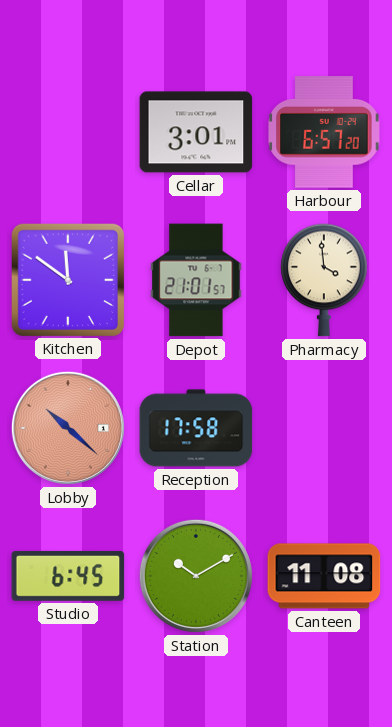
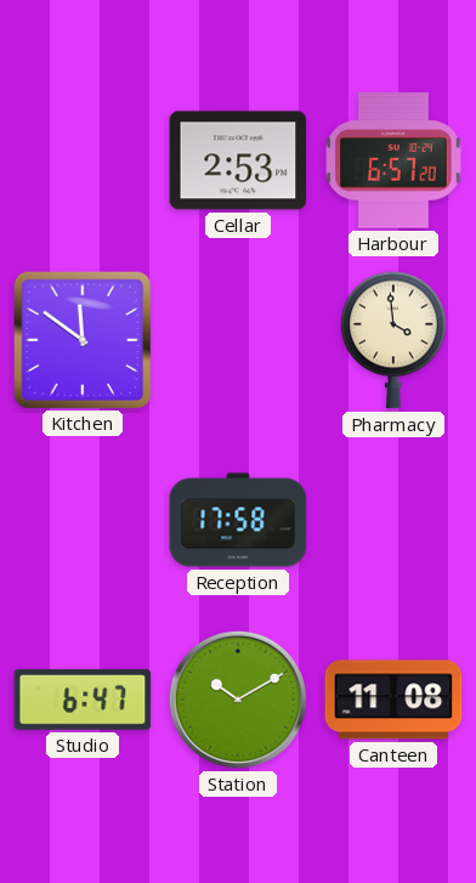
Cellar: 3:01 -> 2:53 (238, 160)
Depot: 21:01 -> none (196, 280)
Lobby: 10:22 -> none (68, 428)
Studio: 6:45 -> 6:47 (83, 700)
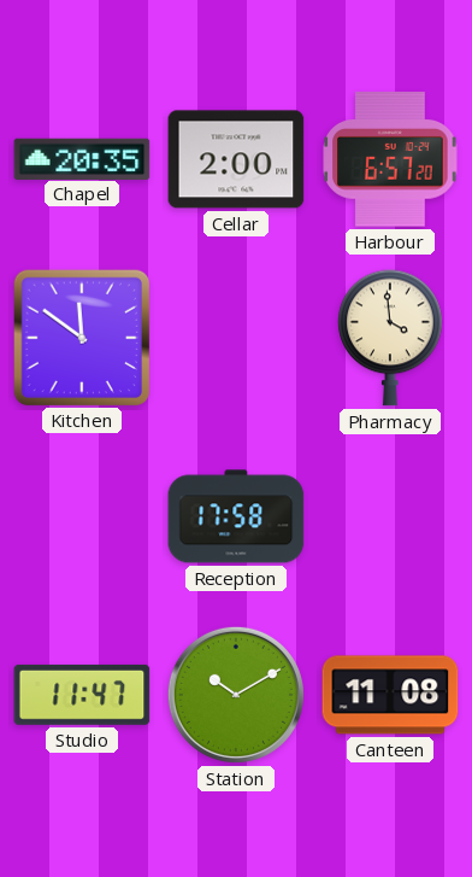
Chapel: none -> 20:35 (82, 158)
Cellar: 2:53 -> 2:00 (236, 159)
Studio: 6:47 -> 11:47 (82, 695)
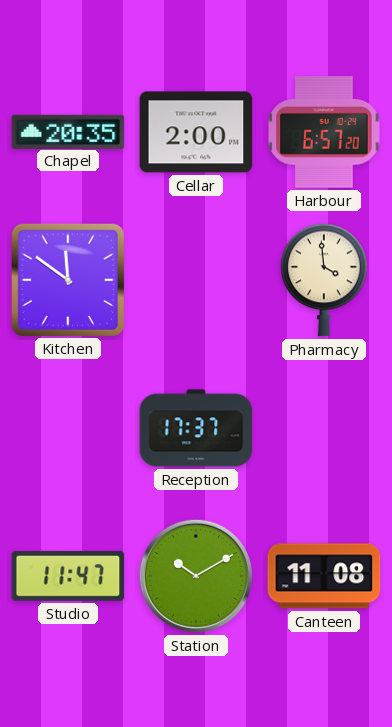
Reception: 17:58 -> 17:37 (196, 428)
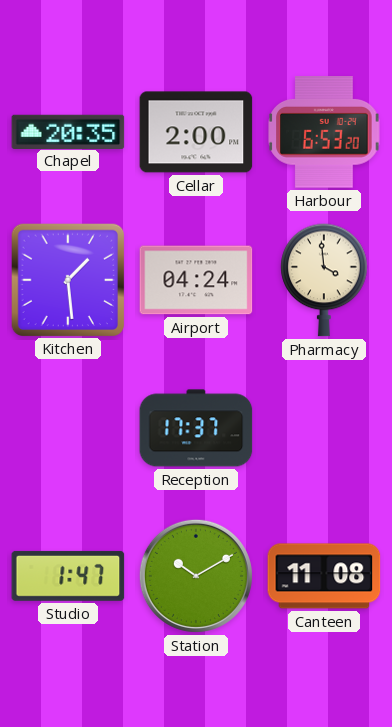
Harbour: 6:57 -> 6:53 (324, 132)
Kitchen: 11:51 -> 1:29 (67, 279)
Airport: none -> 04:24 (196, 280)
Studio: 11:47 -> 1:47 (68, 576)
